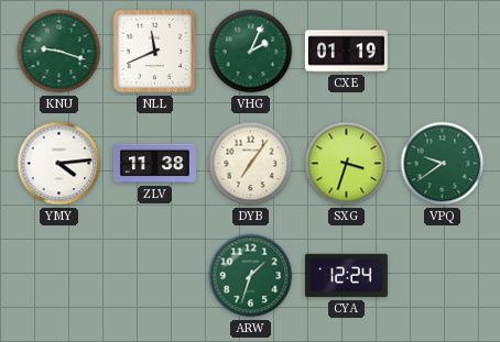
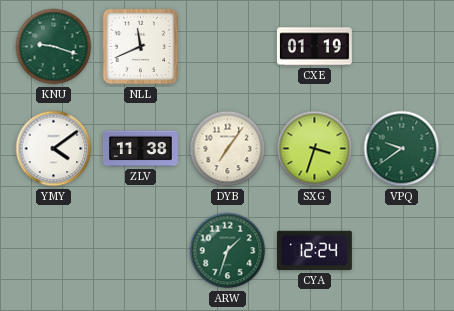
VHG: 2:04 -> none (251, 52)
YMY: 4:14 -> 4:09 (54, 149)
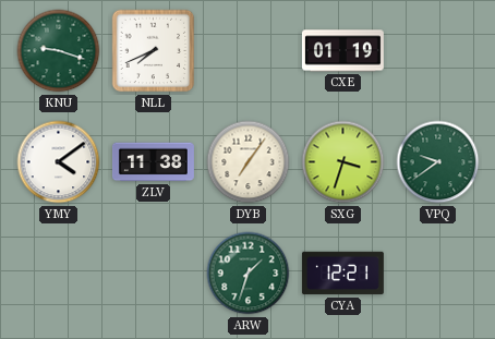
NLL: 11:41 -> 7:41 (154, 51)
CYA: 12:24 -> 12:21 (342, 274)
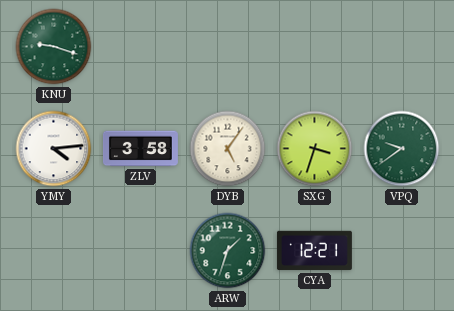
NLL: 7:41 -> none (154, 51)
CXE: 01:19 -> none (342, 51)
YMY: 4:09 -> 4:14 (54, 149)
ZLV: 11:38 -> 3:58 (140, 149)
DYB: 7:06 -> 5:06 (228, 149)
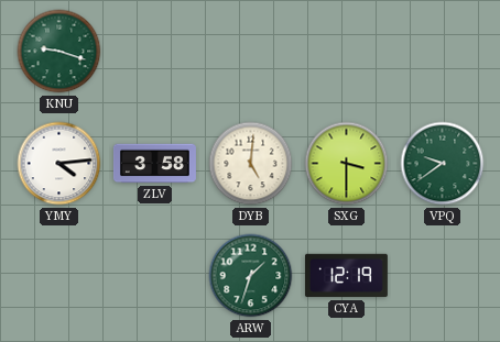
DYB: 5:06 -> 5:01 (251, 164)
SXG: 3:33 -> 3:30 (347, 164)
CYA: 12:21 -> 12:19 (346, 276)
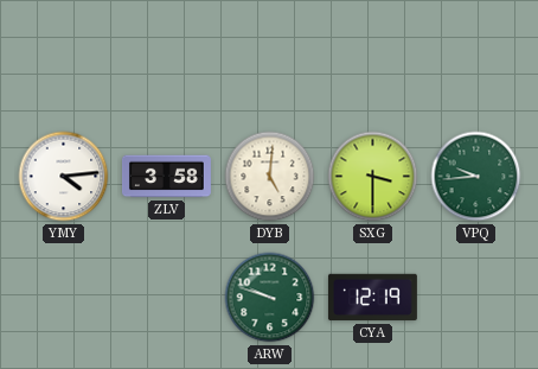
KNU: 9:18 -> none (59, 52)
VPQ: 9:39 -> 9:44 (476, 177)
ARW: 1:33 -> 9:48 (270, 298)
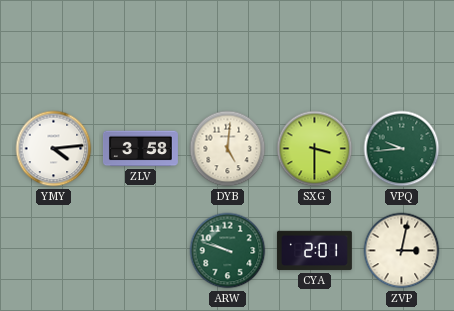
CYA: 12:19 -> 2:01 (314, 251)
ZVP: none -> 3:02 (402, 251)
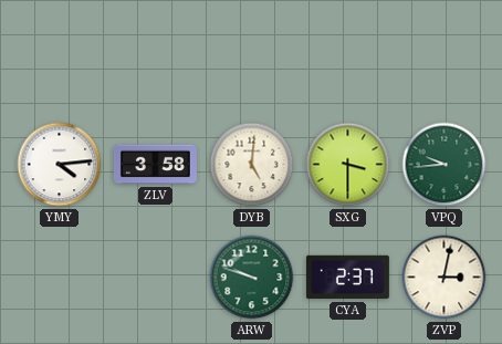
CYA: 2:01 -> 2:37 (347, 278)
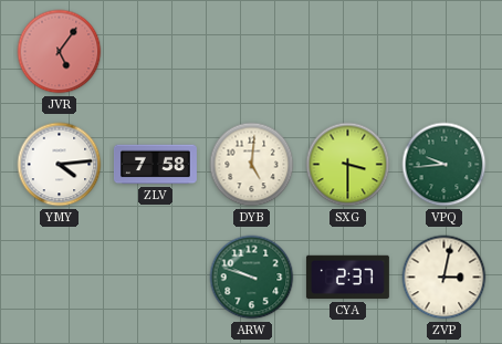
JVR: none -> 5:06 (60, 52)
ZLV: 3:58 -> 7:58 (155, 165)
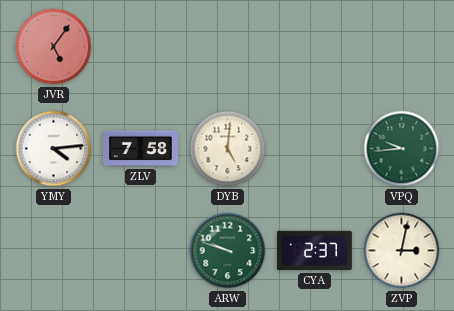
SXG: 3:30 -> none (348, 165)
